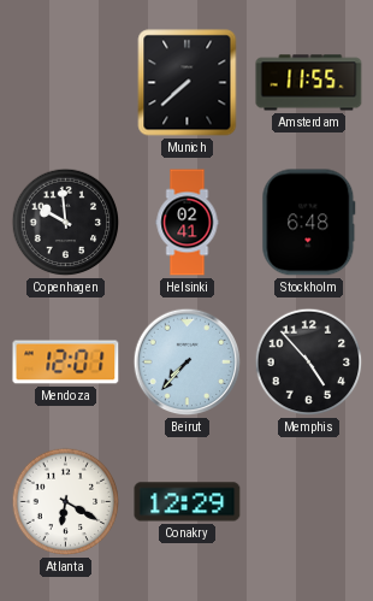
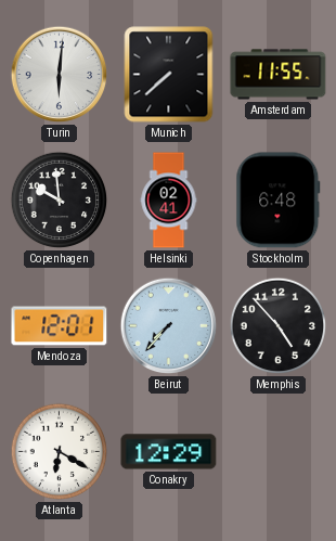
Turin: none -> 6:01 (60, 75)
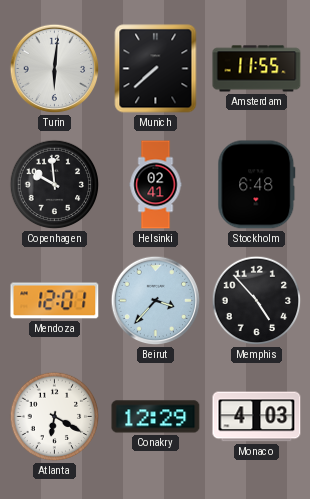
Beirut: 7:37 -> 3:37 (156, 301)
Monaco: none -> 4:03 (257, 417)
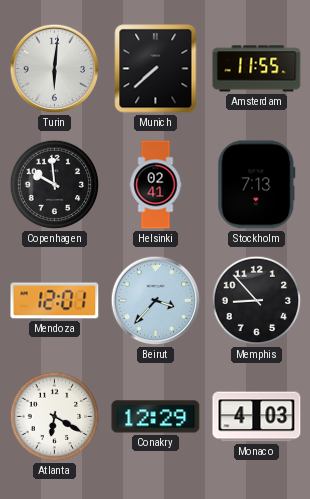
Stockholm: 6:48 -> 7:13 (257, 185)
Memphis: 4:53 -> 8:53 (257, 301)
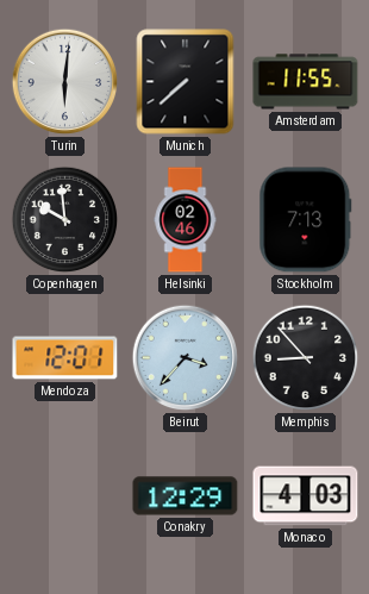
Helsinki: 02:41 -> 02:46 (186, 220)
Atlanta: 6:20 -> none (55, 417)
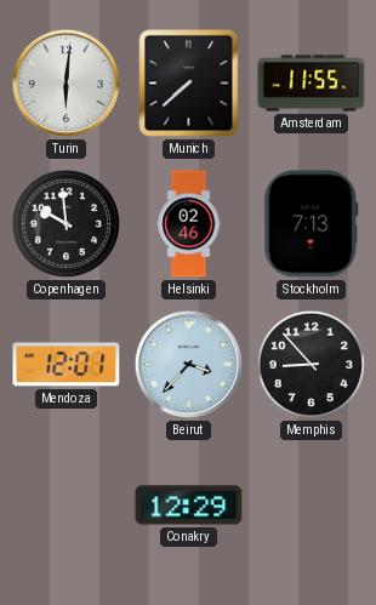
Monaco: 4:03 -> none (306, 496)
